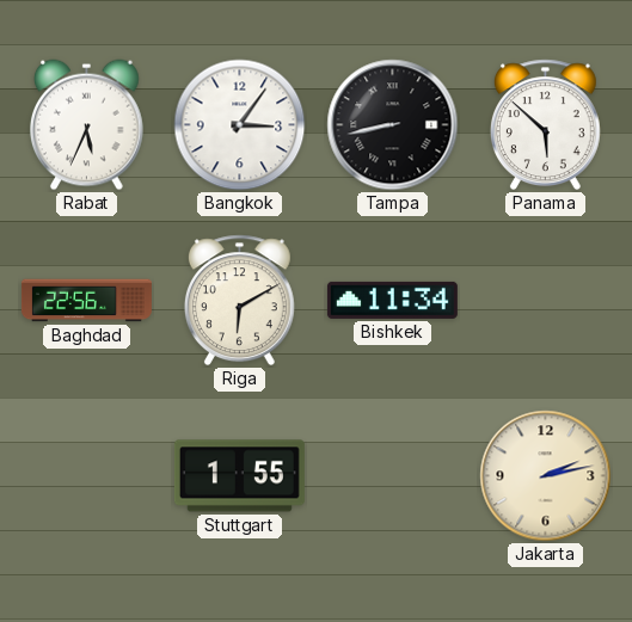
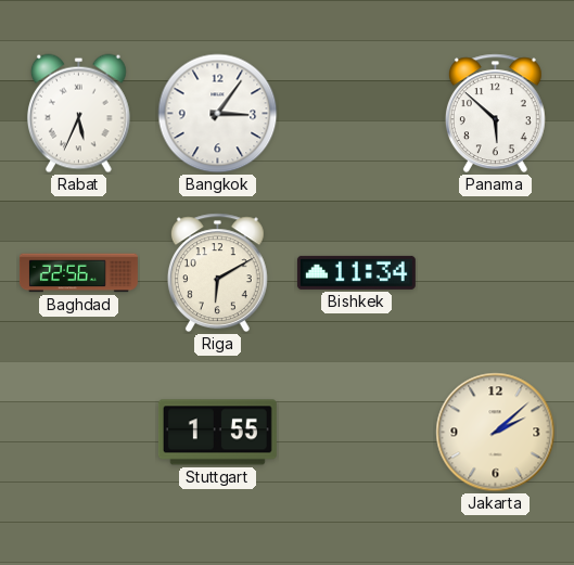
Tampa: 8:43 -> none (393, 125)
Jakarta: 2:13 -> 2:08 (496, 433)
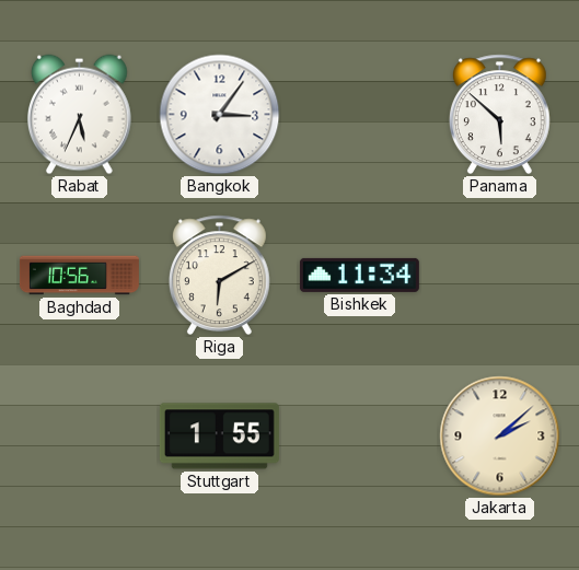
Baghdad: 22:56 -> 10:56 (79, 276)
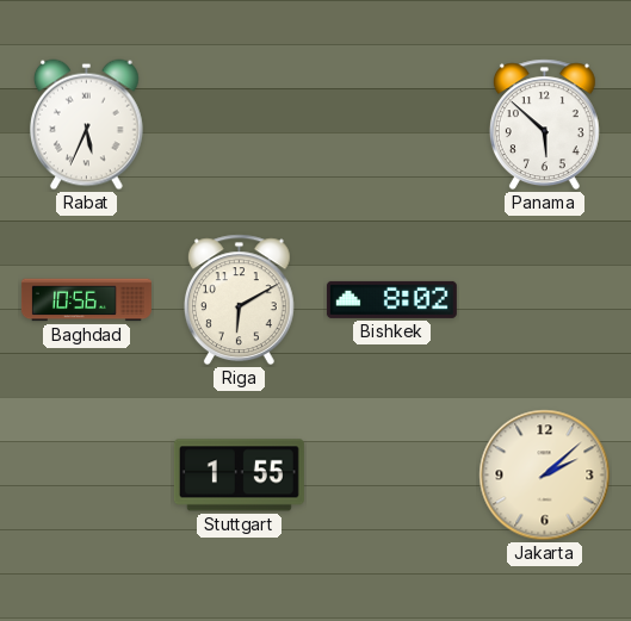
Bangkok: 3:06 -> none (220, 115)
Bishkek: 11:34 -> 8:02 (391, 299)
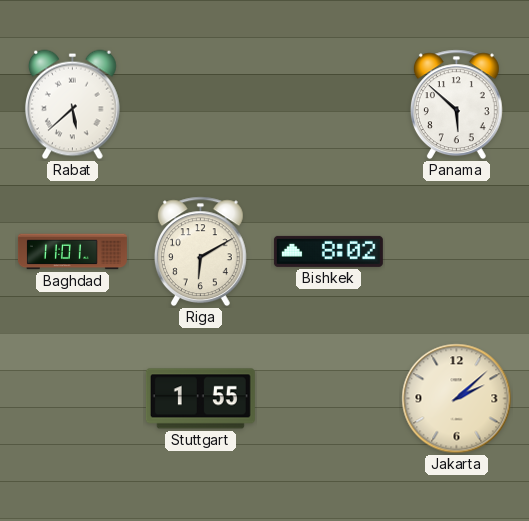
Rabat: 5:34 -> 5:38 (73, 105)
Baghdad: 10:56 -> 11:01 (72, 252)
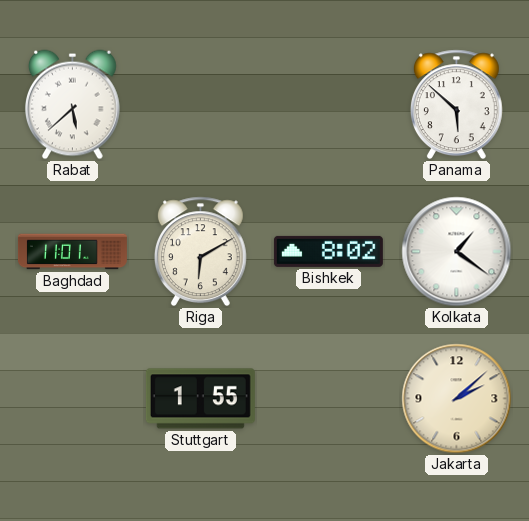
Kolkata: none -> 1:21 (457, 252)
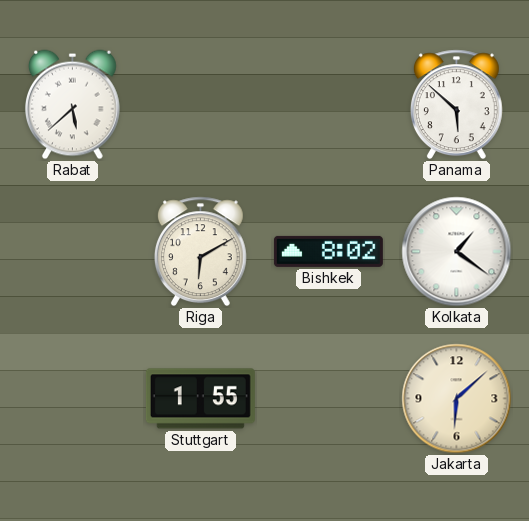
Baghdad: 11:01 -> none (72, 252)
Jakarta: 2:08 -> 6:08 (457, 399)
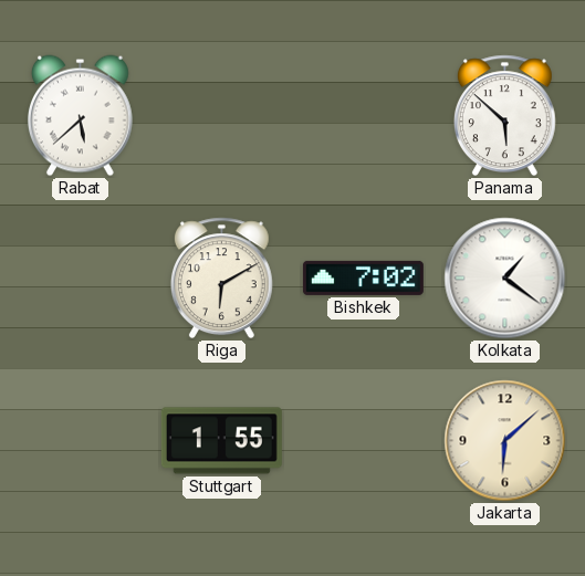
Bishkek: 8:02 -> 7:02 (363, 277)
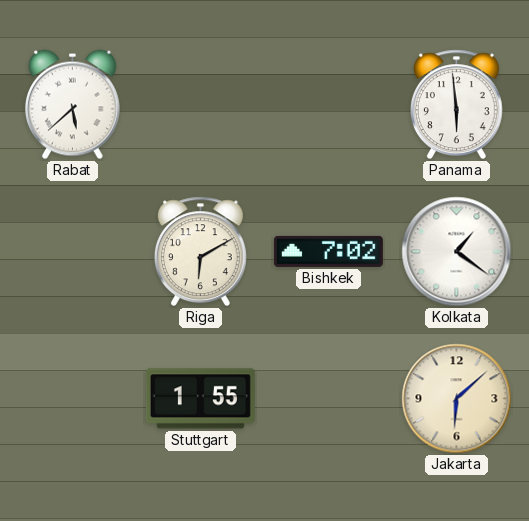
Panama: 5:52 -> 5:59 (456, 105)
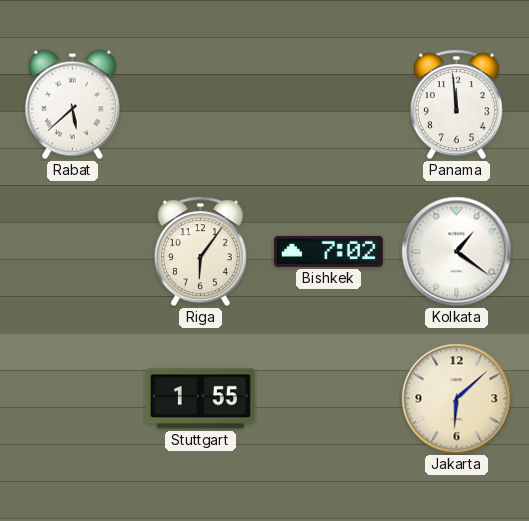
Panama: 5:59 -> 11:59 (456, 105)
Riga: 6:10 -> 6:06 (200, 252)
